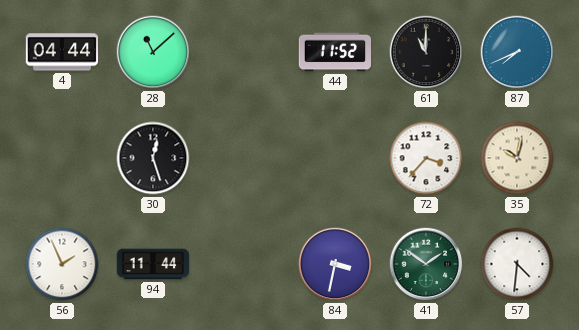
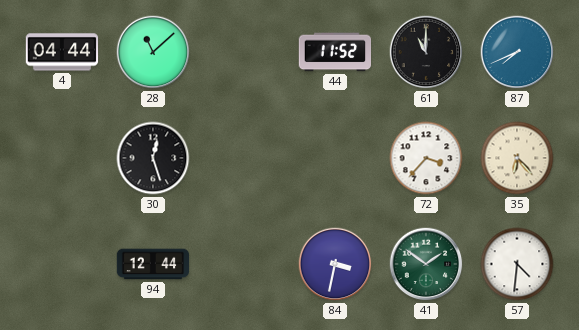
35: 10:02 -> 6:23 (517, 158)
56: 1:56 -> none (62, 264)
94: 11:44 -> 12:44 (153, 264)
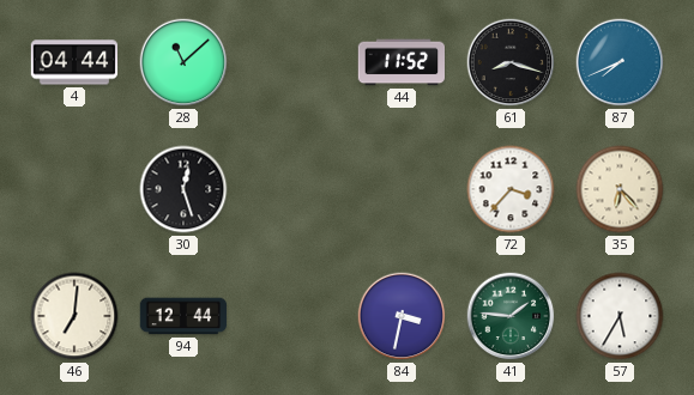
61: 11:00 -> 8:18 (511, 62)
46: none -> 7:01 (74, 316)
41: 1:51 -> 1:46 (511, 316)
57: 4:31 -> 5:35 (620, 316)
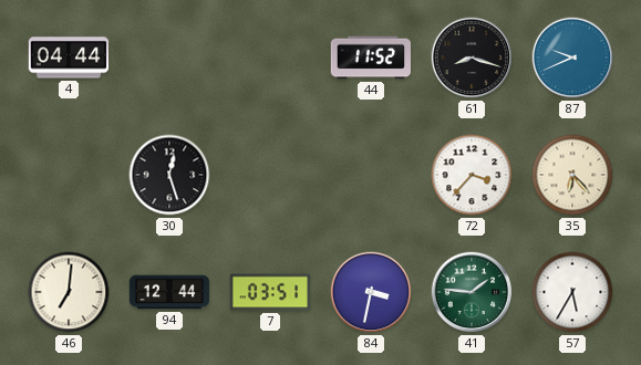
28: 11:08 -> none (183, 62)
87: 7:41 -> 9:41 (572, 58)
7: none -> 03:51 (270, 292)
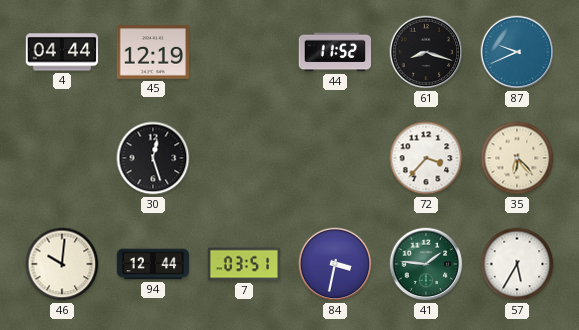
45: none -> 12:19 (152, 52)
46: 7:01 -> 10:01 (62, 264)
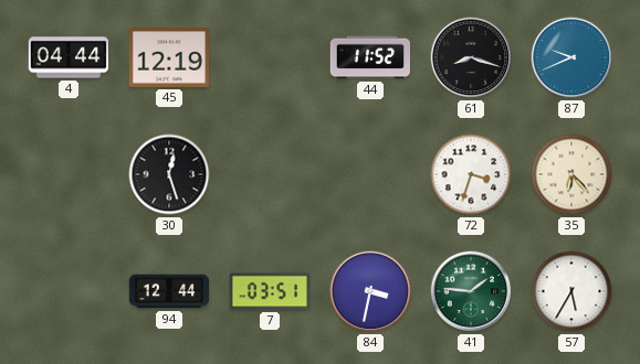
72: 3:37 -> 3:33 (471, 174)
46: 10:01 -> none (62, 264)
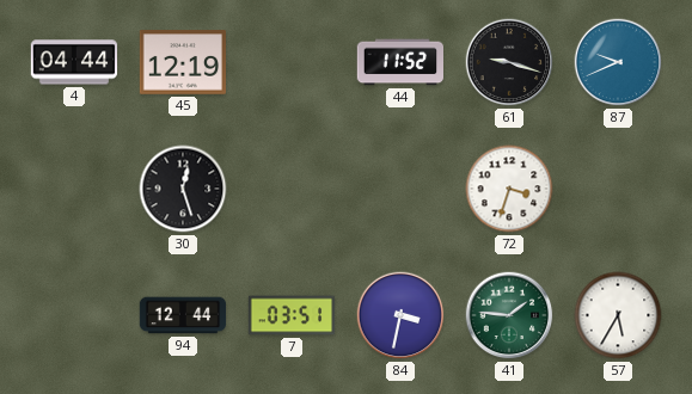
61: 8:18 -> 9:18 (509, 62)
35: 6:23 -> none (571, 174)
